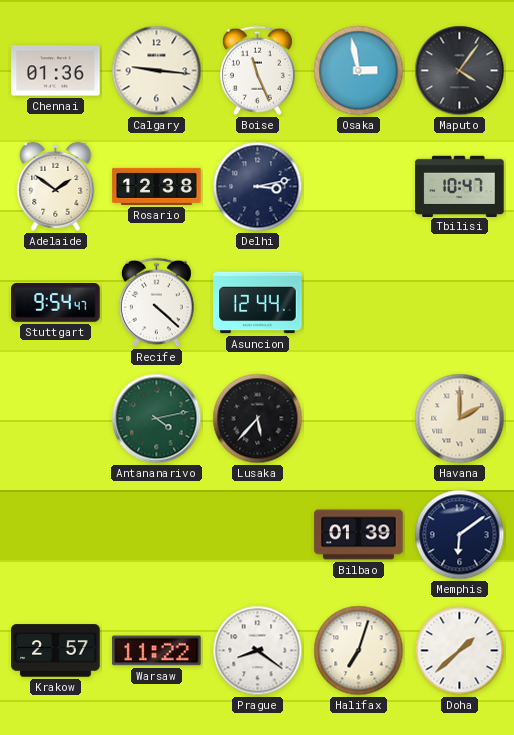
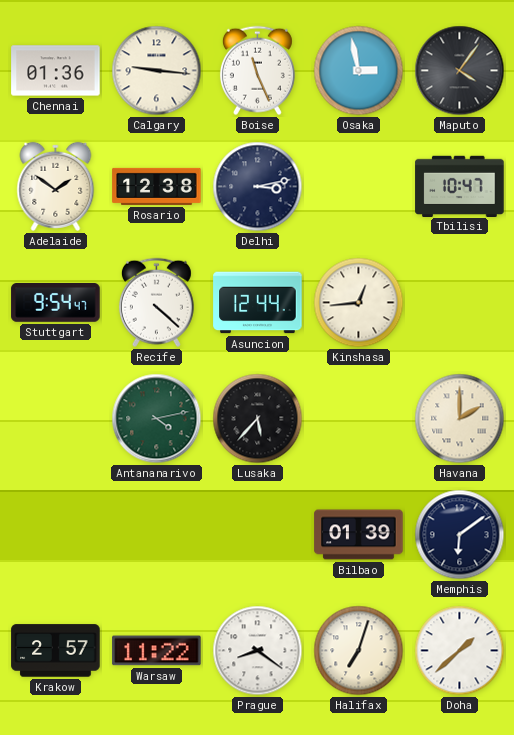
Kinshasa: none -> 12:44 (359, 303)
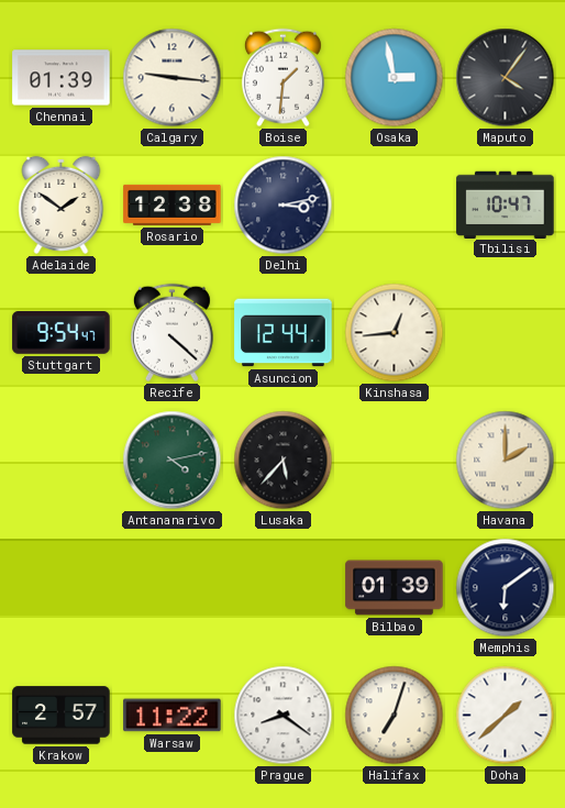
Chennai: 01:36 -> 01:39 (62, 78)
Boise: 11:26 -> 1:31 (282, 78)
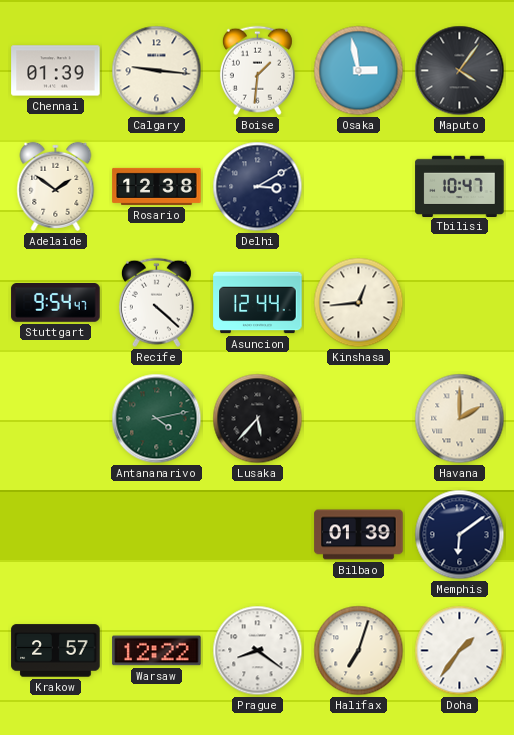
Delhi: 3:13 -> 3:10 (258, 187)
Warsaw: 11:22 -> 12:22 (157, 651)
Doha: 1:38 -> 1:36 (460, 651)
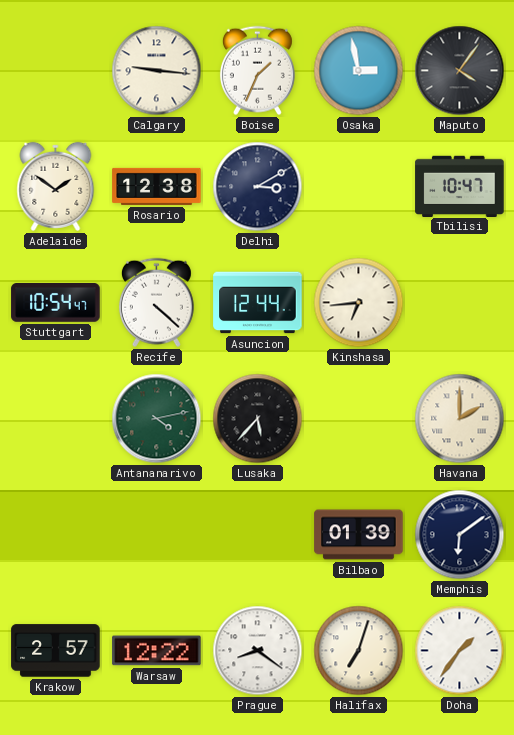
Chennai: 01:39 -> none (56, 71)
Boise: 1:31 -> 1:34 (257, 71)
Stuttgart: 9:54 -> 10:54 (56, 303)
Kinshasa: 12:44 -> 6:44 (359, 303)
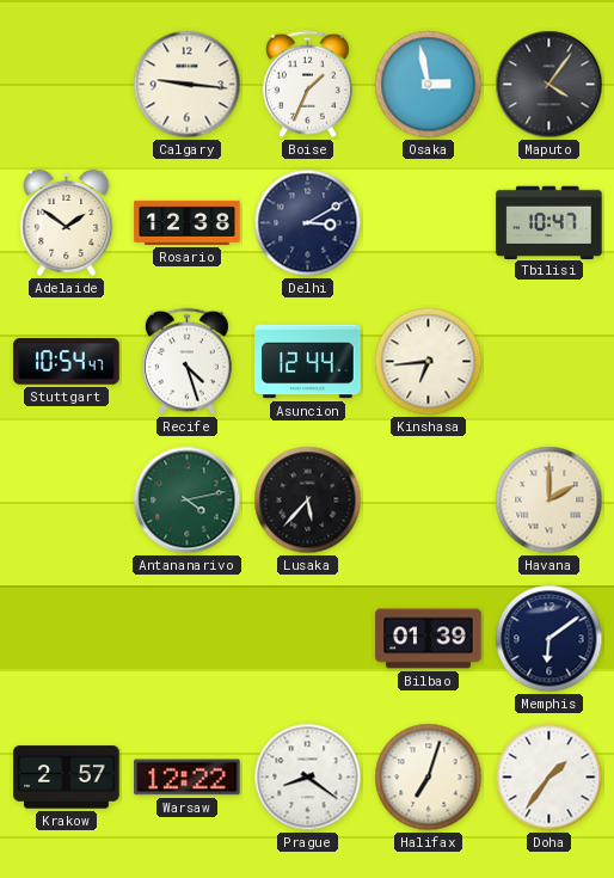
Recife: 4:22 -> 4:27 (186, 362)
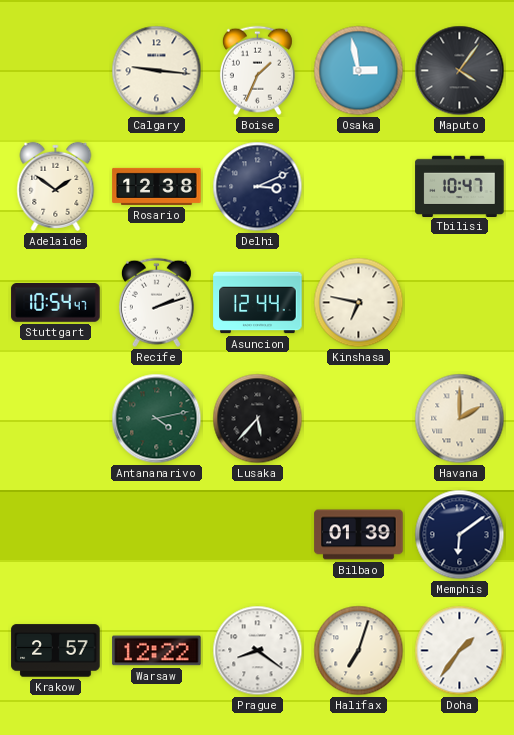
Delhi: 3:10 -> 3:11 (258, 187)
Recife: 4:27 -> 2:12 (156, 303)
Kinshasa: 6:44 -> 6:47 (359, 303)
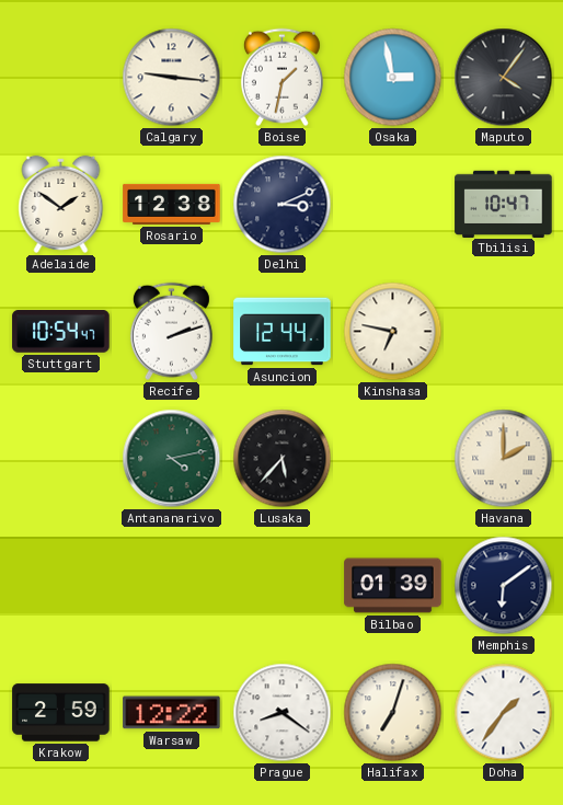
Boise: 1:34 -> 1:32 (281, 78)
Krakow: 2:57 -> 2:59 (61, 713)
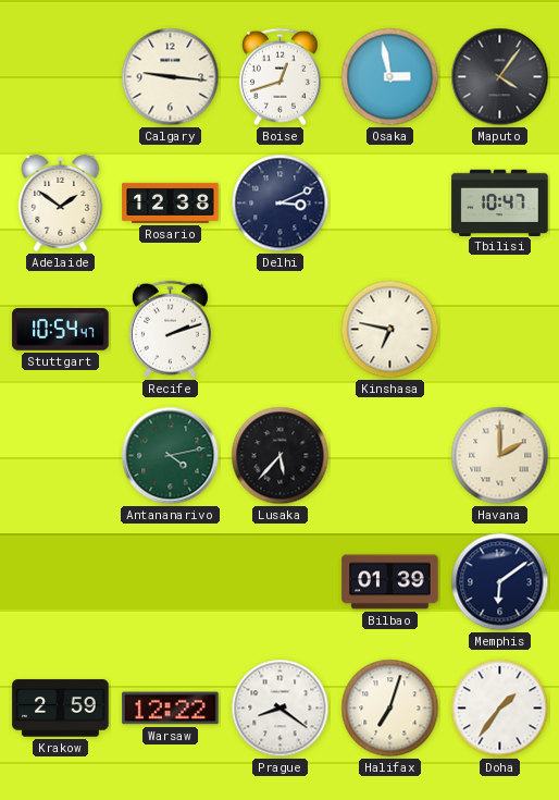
Boise: 1:32 -> 12:42 (279, 77)
Asuncion: 12:44 -> none (283, 332)
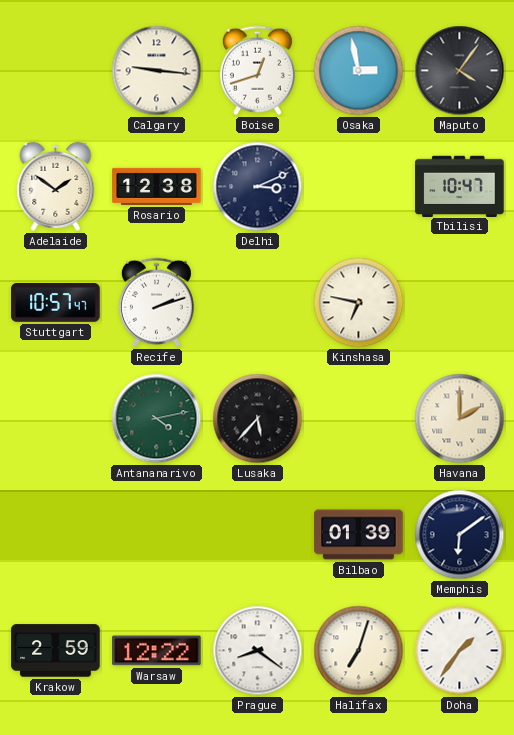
Stuttgart: 10:54 -> 10:57 (56, 303)
